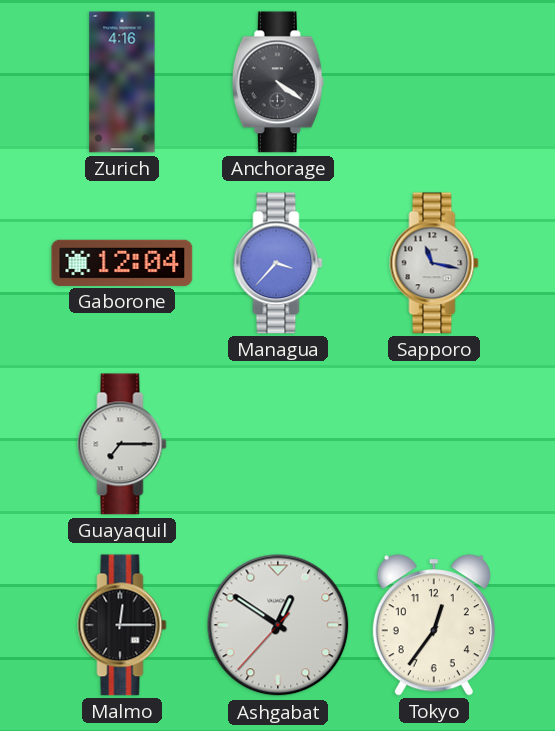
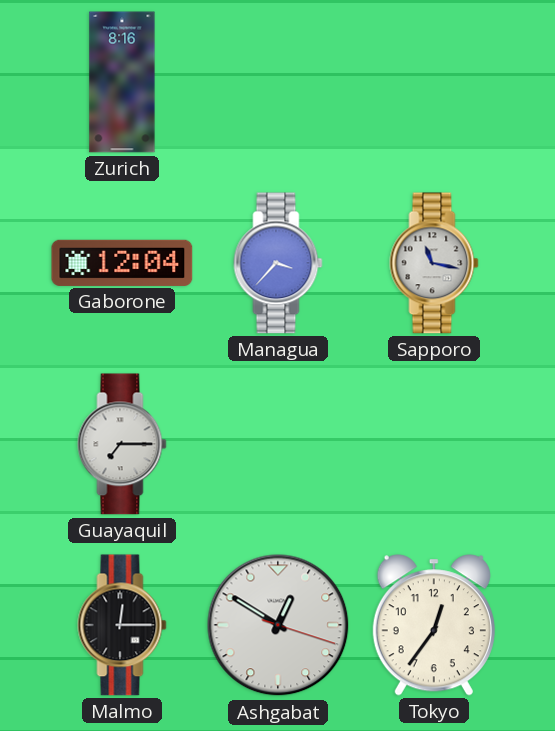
Zurich: 4:16 -> 8:16 (122, 82)
Anchorage: 4:21 -> none (278, 82)
Ashgabat: 12:50:37 -> 12:50:18 (278, 625)
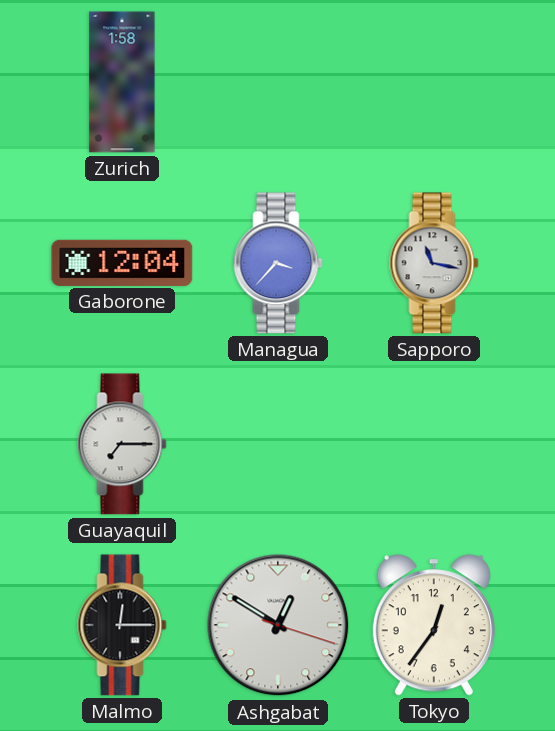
Zurich: 8:16 -> 1:58 (122, 82)
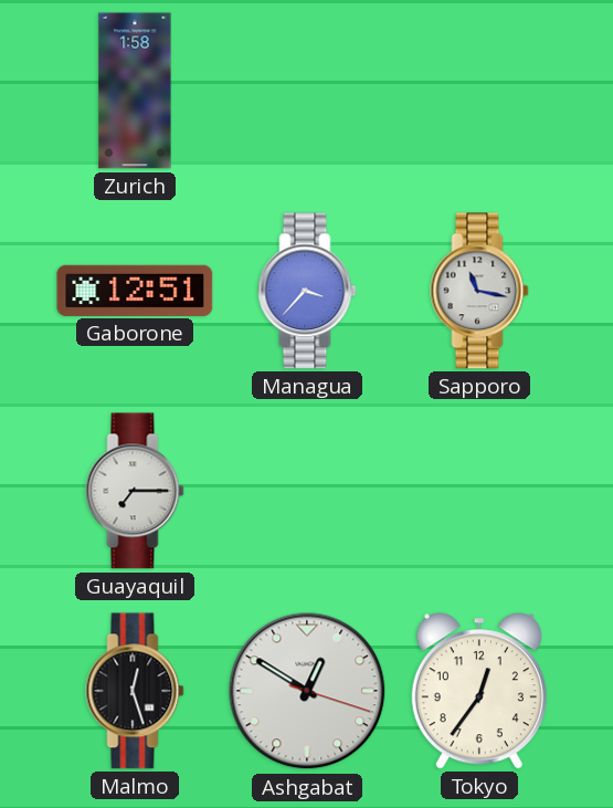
Gaborone: 12:04 -> 12:51 (135, 291)
Malmo: 12:15 -> 12:27 (135, 691)
